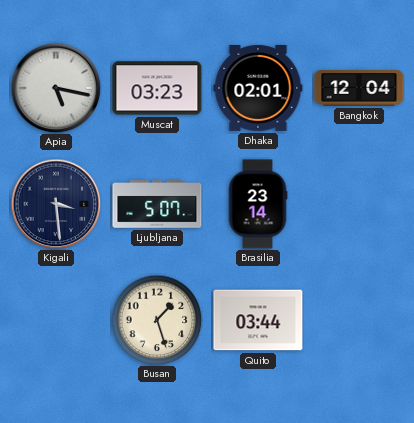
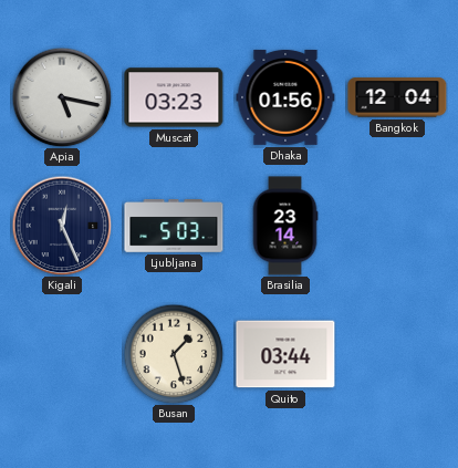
Dhaka: 02:01 -> 01:56 (285, 97)
Kigali: 3:29 -> 12:26 (62, 226)
Ljubljana: 5:07 -> 5:03 (174, 227)
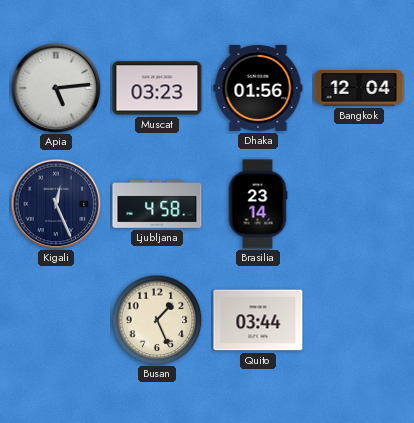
Apia: 5:17 -> 5:14 (56, 88)
Ljubljana: 5:03 -> 4:58 (157, 205)
Busan: 1:27 -> 1:26 (157, 320)
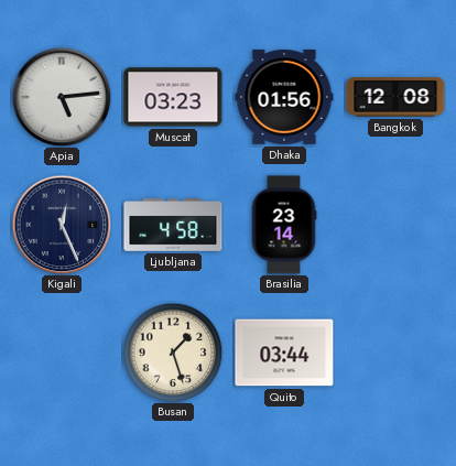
Bangkok: 12:04 -> 12:08 (395, 97)
Busan: 1:26 -> 1:27 (173, 353)
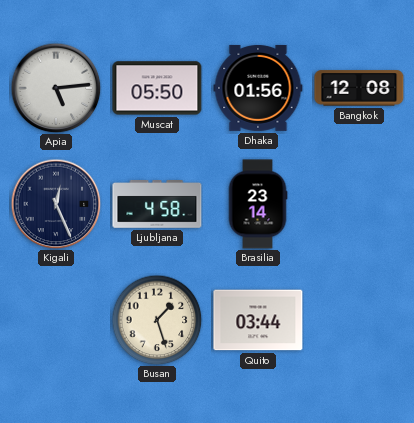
Muscat: 03:23 -> 05:50 (157, 88)
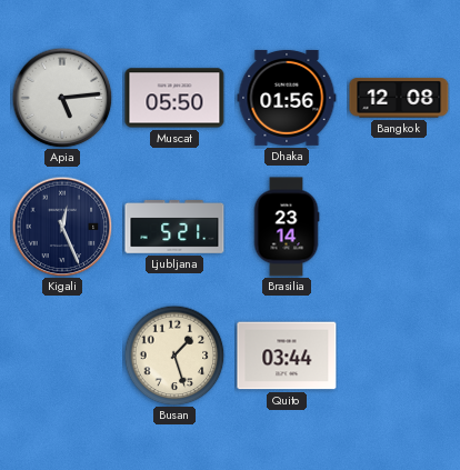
Ljubljana: 4:58 -> 5:21 (174, 228)
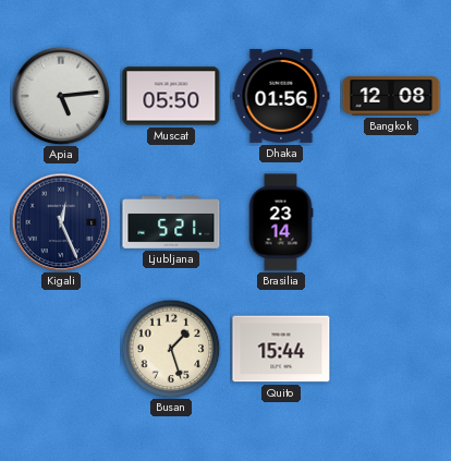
Quito: 03:44 -> 15:44 (281, 349)
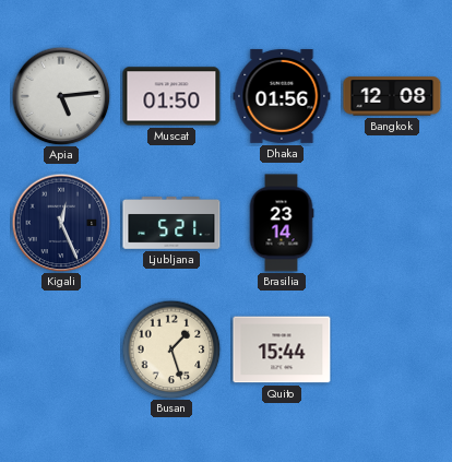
Muscat: 05:50 -> 01:50 (171, 96)
